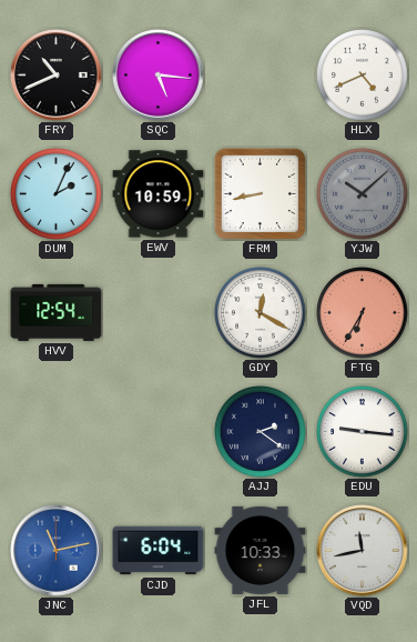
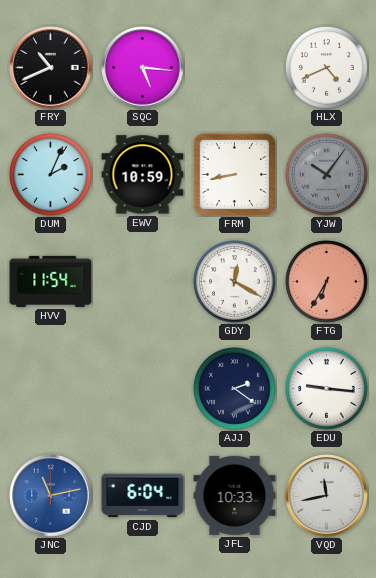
YJW: 10:08 -> 10:06 (327, 175)
HVV: 12:54 -> 11:54 (51, 281)
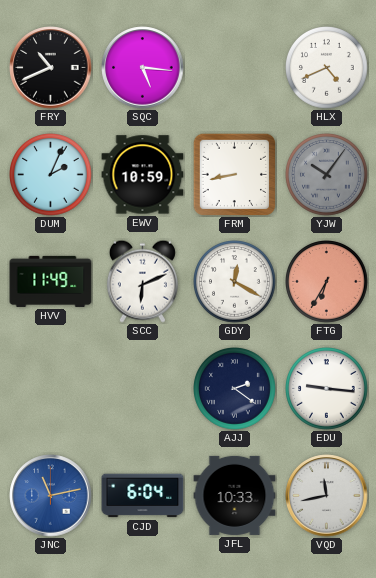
HVV: 11:54 -> 11:49 (51, 281)
SCC: none -> 6:11 (142, 281)
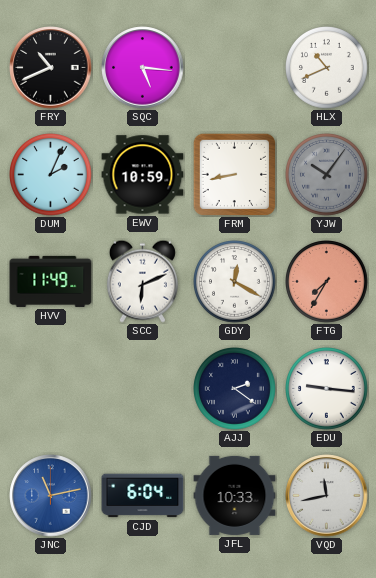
HLX: 4:41 -> 10:41 (327, 68)
FTG: 6:35 -> 7:35 (327, 282)
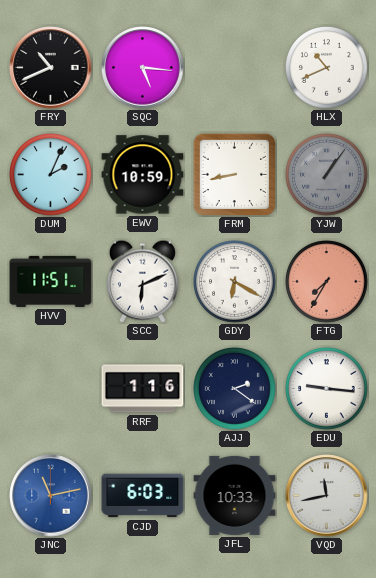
YJW: 10:06 -> 1:06 (327, 175)
HVV: 11:49 -> 11:51 (51, 281)
GDY: 12:20 -> 6:20 (235, 282)
RRF: none -> 1:16 (143, 389)
CJD: 6:04 -> 6:03 (143, 496)
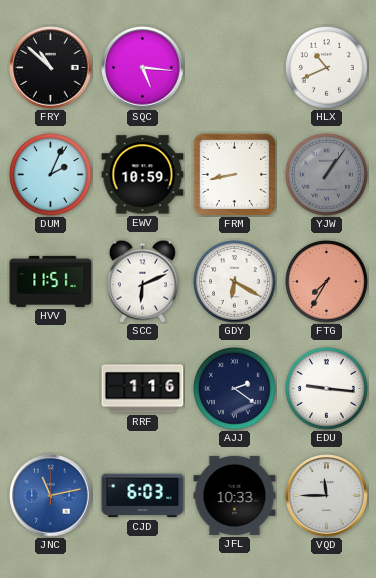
FRY: 10:41 -> 10:52 (51, 68)
VQD: 11:43 -> 11:45 (327, 496)
